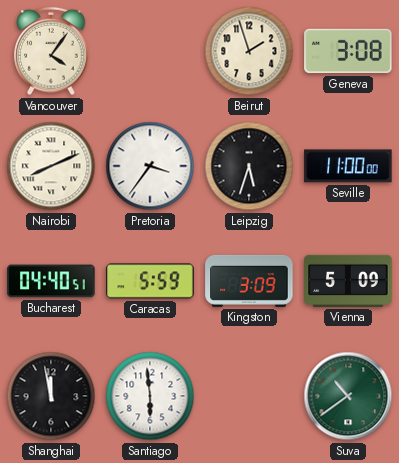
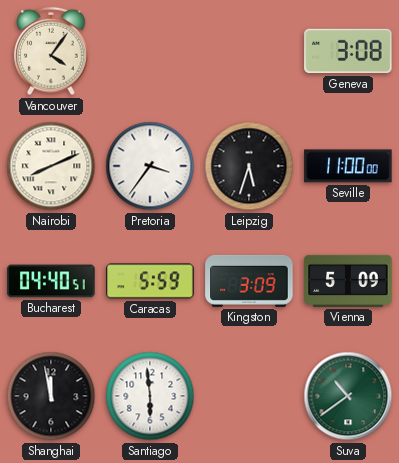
Beirut: 1:57 -> none (249, 51)
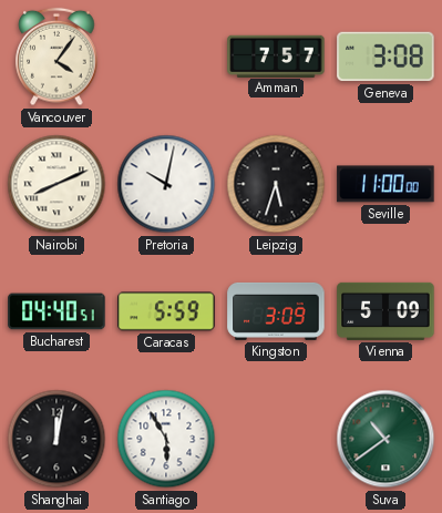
Amman: none -> 7:57 (276, 55)
Pretoria: 3:36 -> 10:02 (166, 184)
Shanghai: 11:58 -> 12:02 (56, 439)
Santiago: 5:59 -> 5:55 (166, 439)
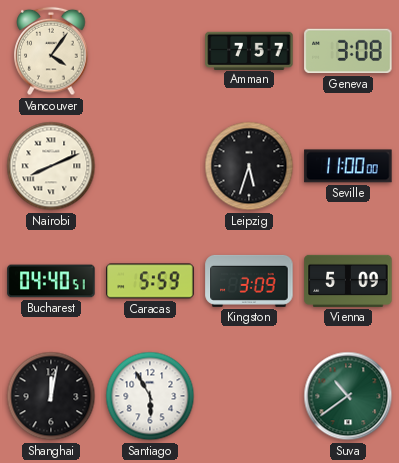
Pretoria: 10:02 -> none (166, 184)
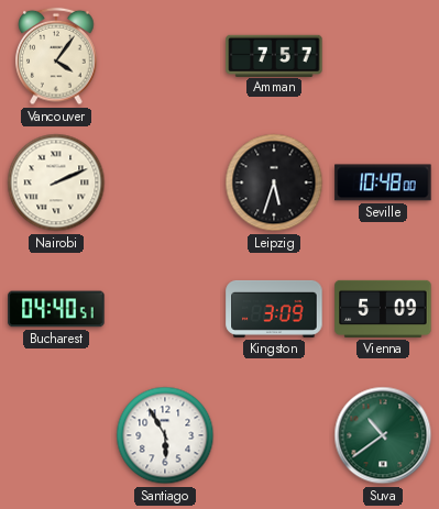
Geneva: 3:08 -> none (348, 51)
Nairobi: 8:11 -> 2:11 (56, 182)
Seville: 11:00 -> 10:48 (383, 182)
Caracas: 5:59 -> none (150, 281)
Shanghai: 12:02 -> none (51, 396)
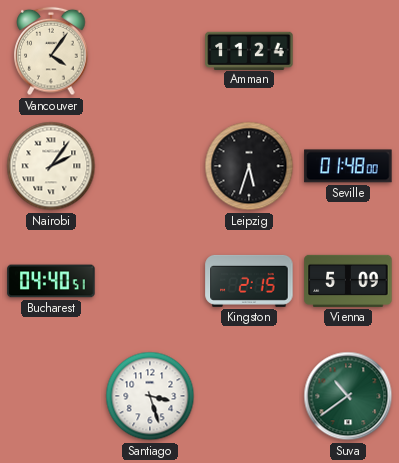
Amman: 7:57 -> 11:24 (249, 50)
Nairobi: 2:11 -> 2:06 (51, 166)
Seville: 10:48 -> 01:48 (348, 166)
Kingston: 3:09 -> 2:15 (249, 281)
Santiago: 5:55 -> 3:27 (150, 396)
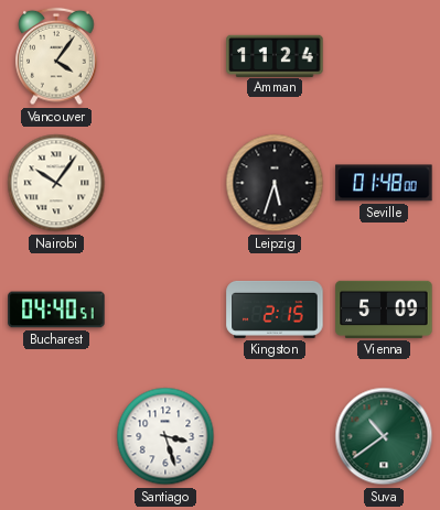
Nairobi: 2:06 -> 10:06 (56, 183)
